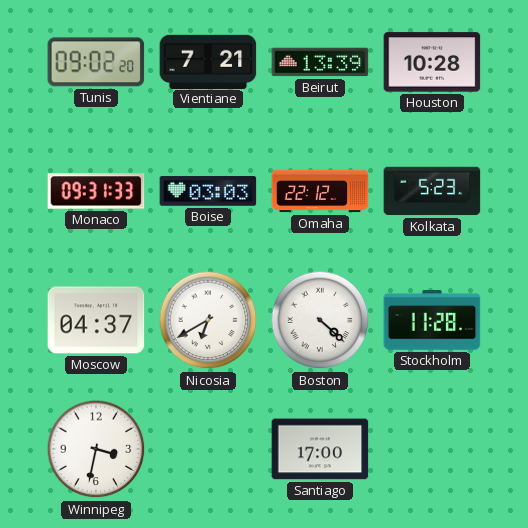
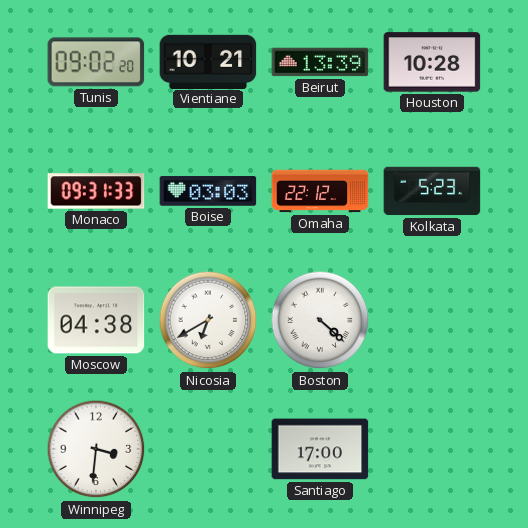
Vientiane: 7:21 -> 10:21 (208, 61)
Moscow: 04:37 -> 04:38 (96, 320)
Stockholm: 11:28 -> none (432, 320)
Winnipeg: 3:32 -> 3:31 (96, 449)
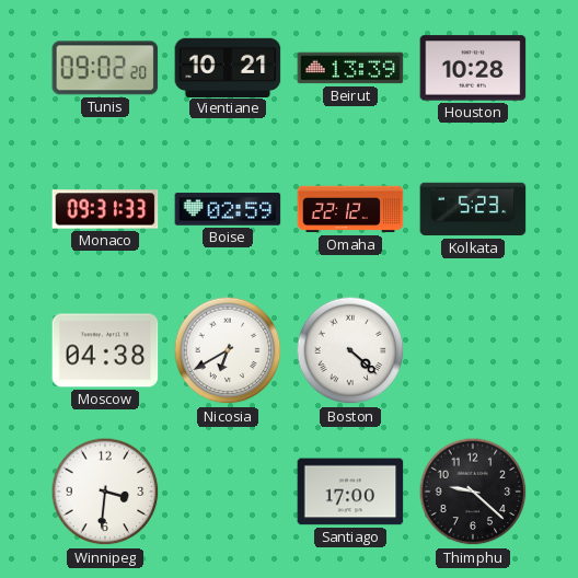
Boise: 03:03 -> 02:59 (228, 209)
Thimphu: none -> 9:22 (473, 492)
